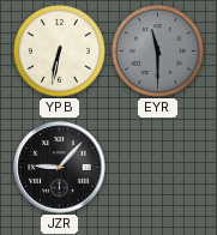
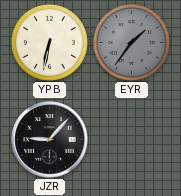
EYR: 11:30 -> 1:36 (131, 42)
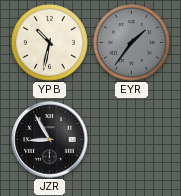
YPB: 6:32 -> 10:32 (49, 42)
JZR: 9:07 -> 8:55 (50, 140)
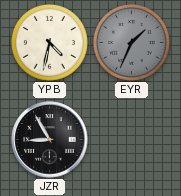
YPB: 10:32 -> 4:32 (49, 42)
EYR: 1:36 -> 1:34 (131, 42)
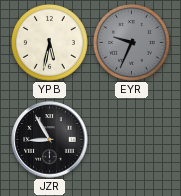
YPB: 4:32 -> 5:32 (49, 42)
EYR: 1:34 -> 9:34 (131, 42)
